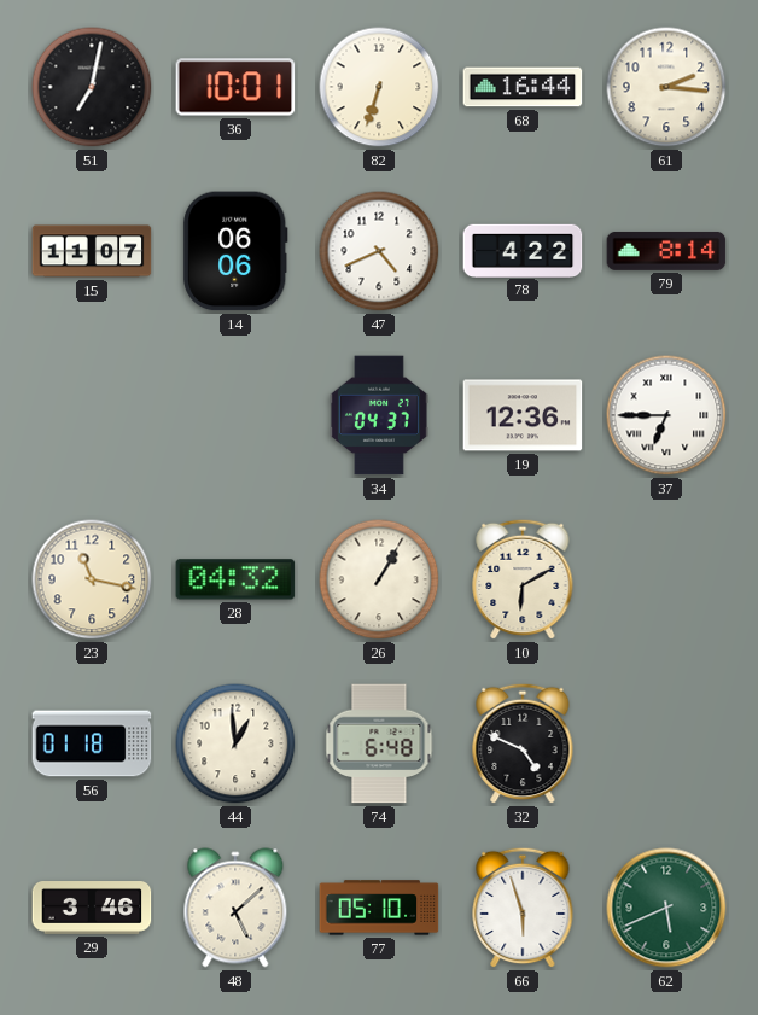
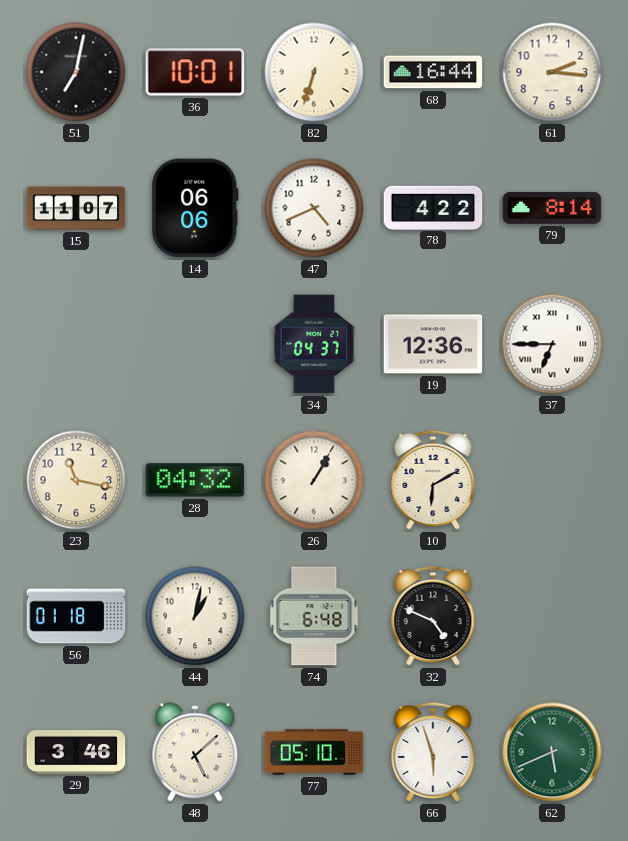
44: 12:59 -> 1:02 (195, 616)
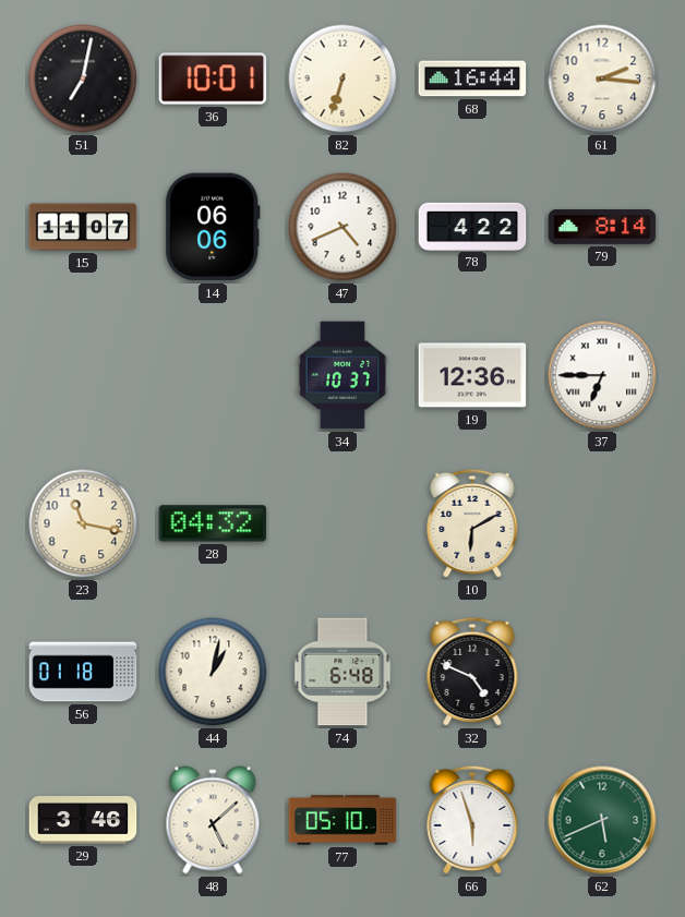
34: 04:37 -> 10:37 (342, 375)
26: 1:05 -> none (314, 480)
